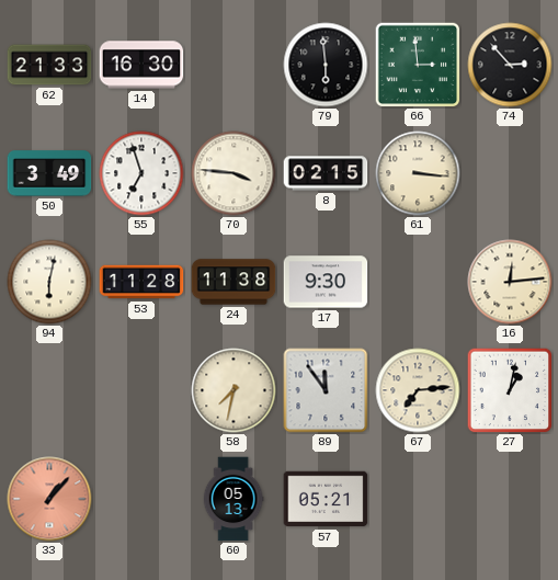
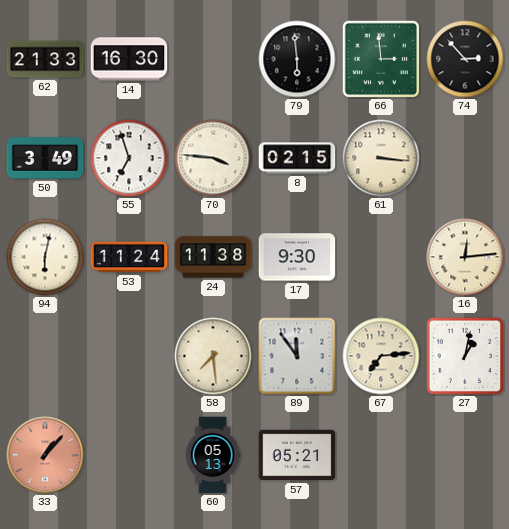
53: 11:28 -> 11:24 (129, 257)
58: 7:32 -> 7:29 (213, 356)
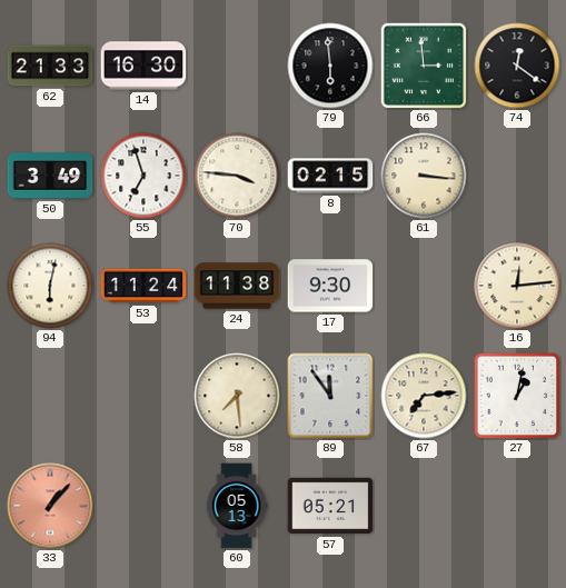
74: 2:53 -> 12:21 (517, 66)
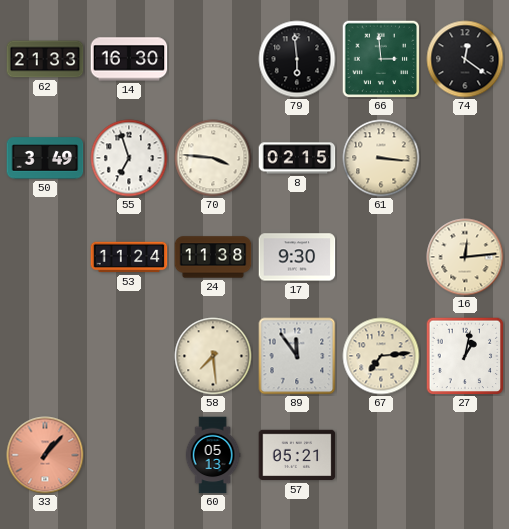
94: 6:02 -> none (50, 286)
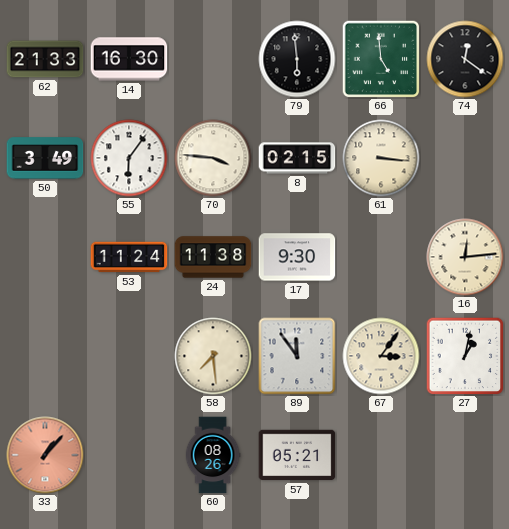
66: 2:59 -> 4:59 (381, 59)
55: 6:57 -> 6:06 (129, 158)
67: 7:14 -> 3:06 (381, 356)
60: 05:13 -> 08:26 (213, 455)
